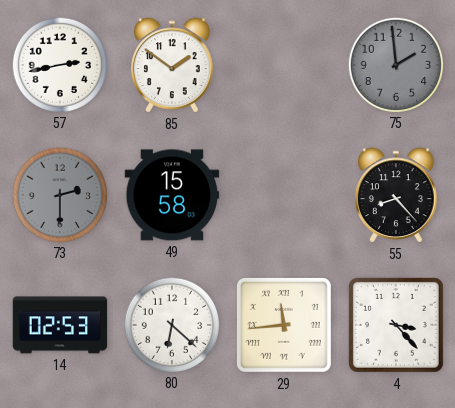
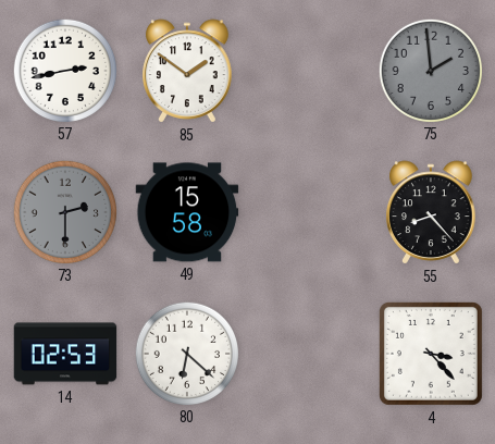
29: 11:44 -> none (284, 325)
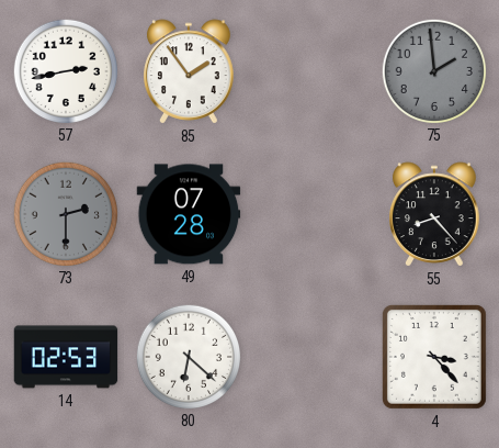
85: 1:51 -> 1:54 (189, 71)
49: 15:58 -> 07:28 (189, 214)
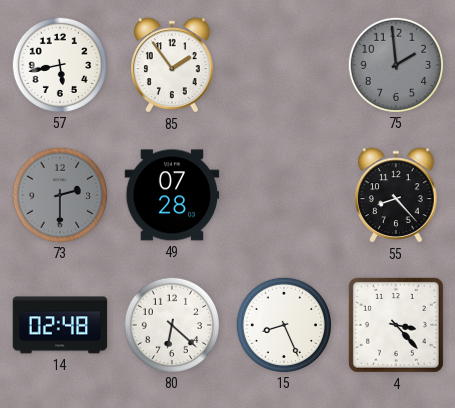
57: 2:43 -> 5:43 (59, 64)
14: 02:53 -> 02:48 (60, 325)
15: none -> 8:26 (283, 324)
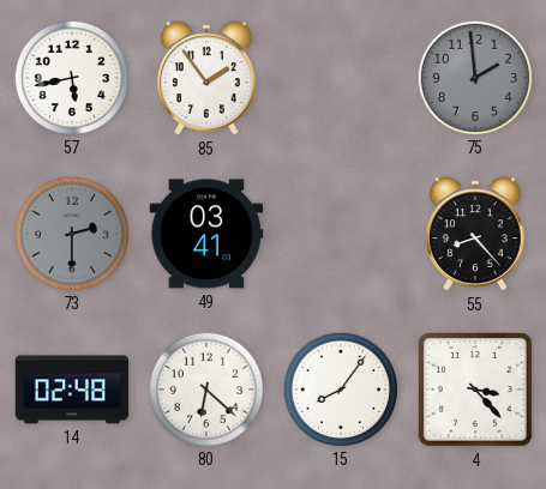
49: 07:28 -> 03:41 (206, 234)
15: 8:26 -> 8:06 (340, 388)
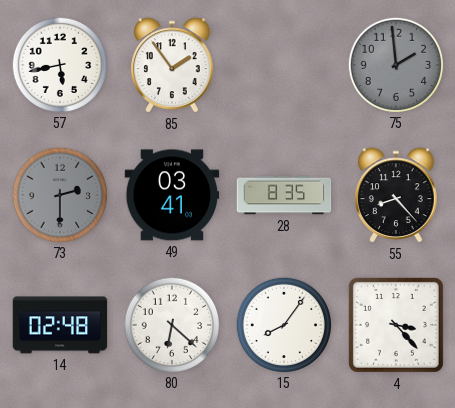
28: none -> 8:35 (284, 195)
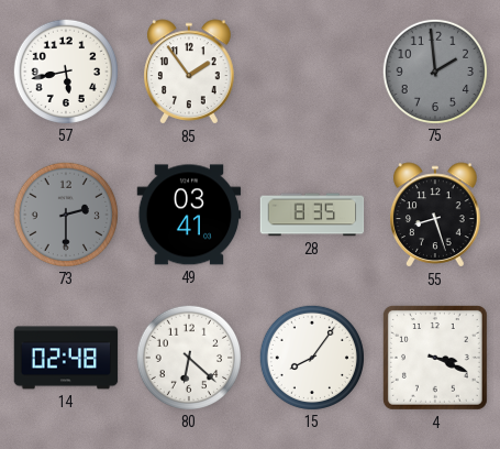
55: 8:23 -> 8:27 (435, 215)
4: 3:23 -> 3:19 (435, 358)
